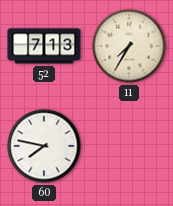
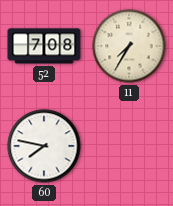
52: 7:13 -> 7:08 (44, 46)
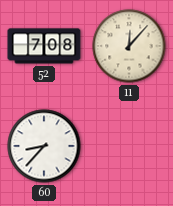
11: 7:35 -> 12:07 (129, 46)
60: 7:47 -> 8:37 (44, 146)
